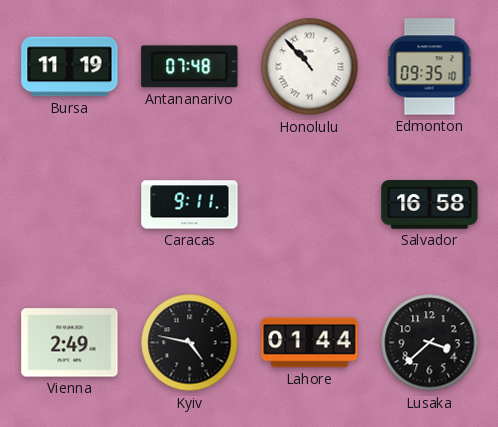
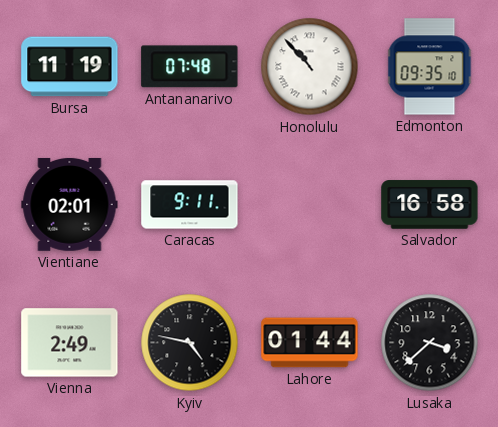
Vientiane: none -> 02:01 (70, 205)
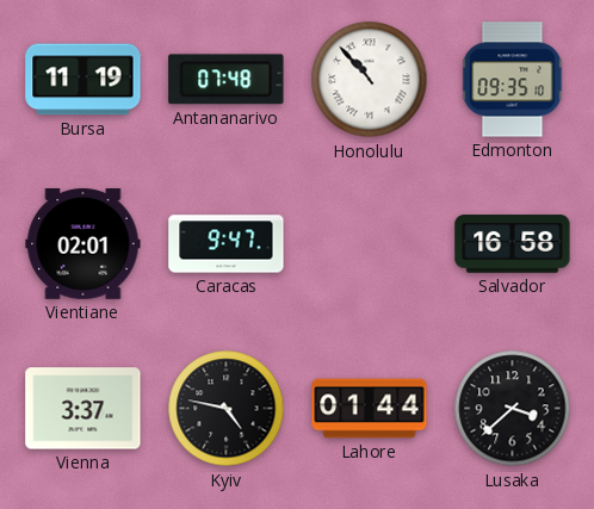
Caracas: 9:11 -> 9:47 (227, 244)
Vienna: 2:49 -> 3:37 (83, 409)
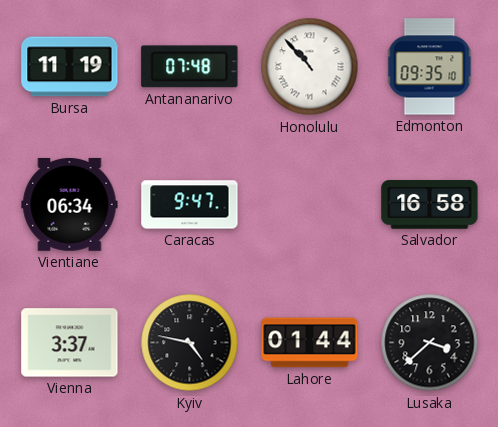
Vientiane: 02:01 -> 06:34 (70, 205)
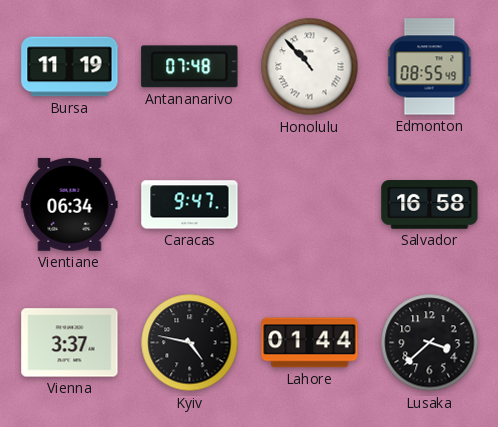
Edmonton: 09:35 -> 08:55 (430, 67)
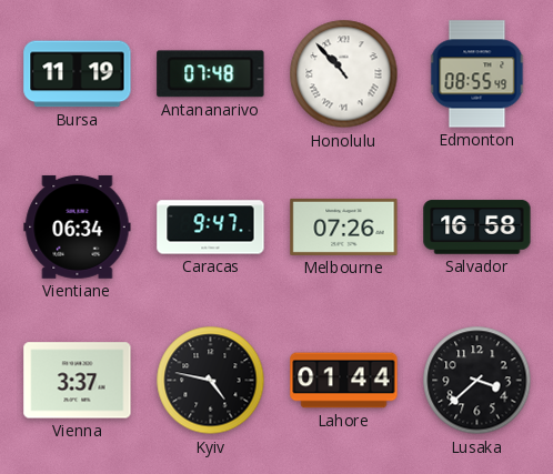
Melbourne: none -> 07:26 (344, 226)
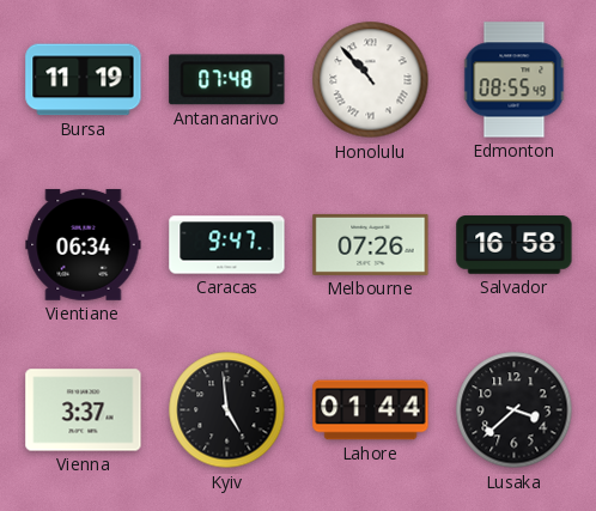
Kyiv: 4:47 -> 4:59 (227, 410)
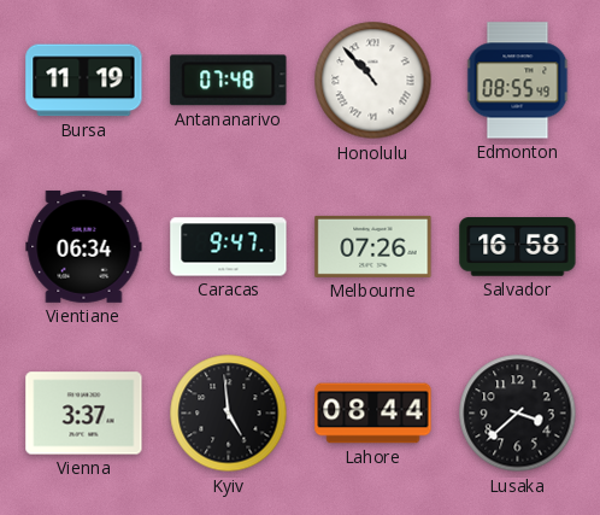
Lahore: 01:44 -> 08:44 (373, 414)
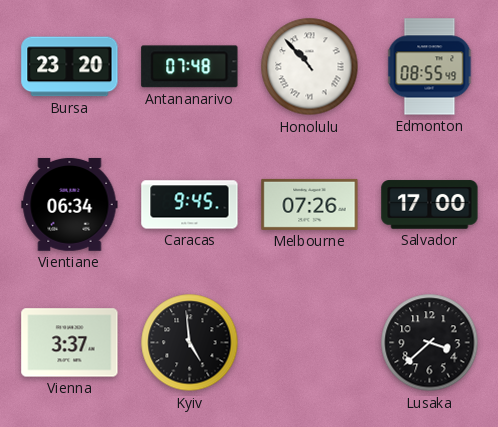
Bursa: 11:19 -> 23:20 (70, 67)
Caracas: 9:47 -> 9:45 (190, 205)
Salvador: 16:58 -> 17:00 (430, 205)
Lahore: 08:44 -> none (373, 414)
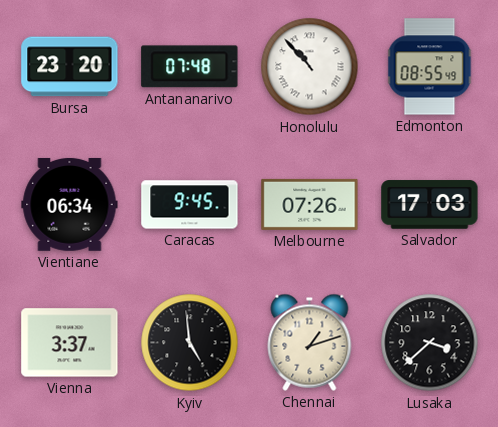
Salvador: 17:00 -> 17:03 (430, 205)
Chennai: none -> 1:12 (310, 342)
